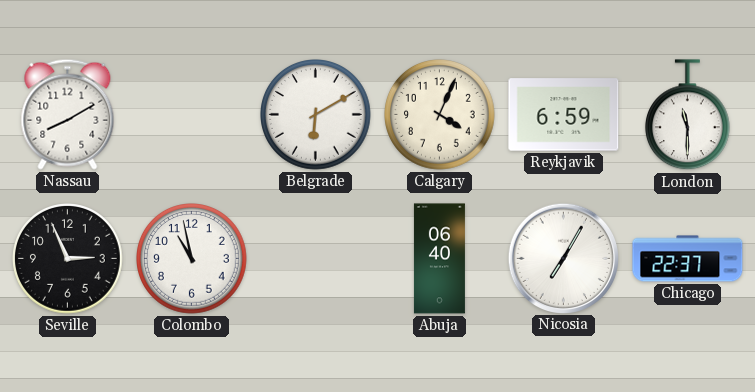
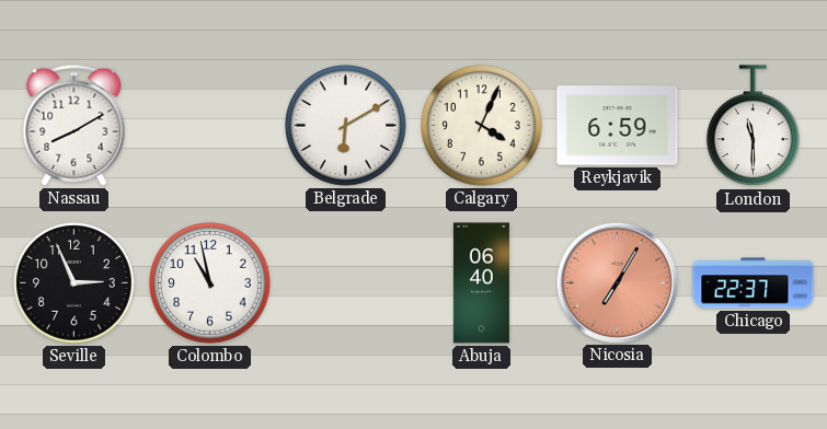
Nicosia dial: white -> salmon (617, 282)
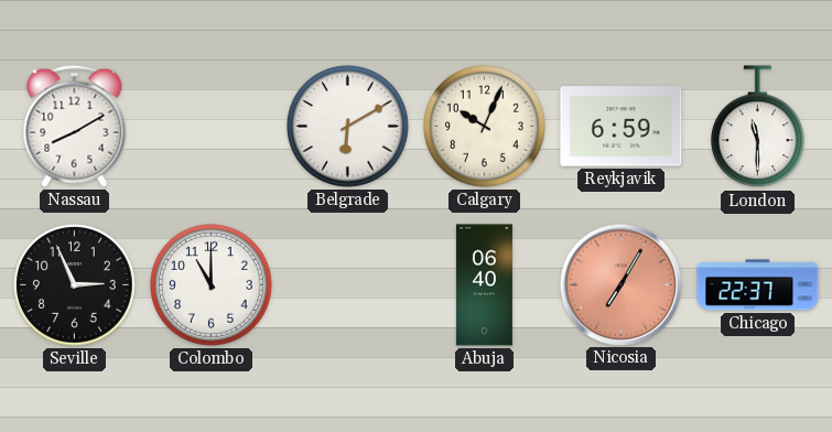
Calgary: 4:04 -> 10:04 (485, 127)
Colombo: 10:58 -> 11:00 (212, 285)
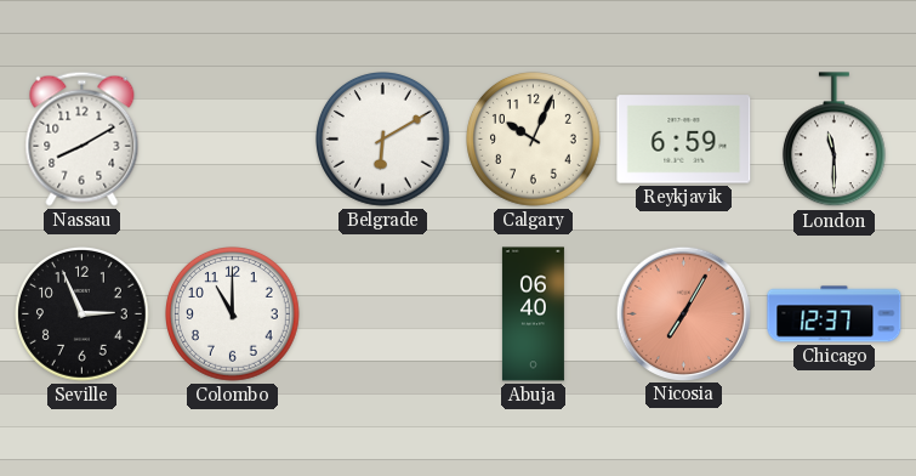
Chicago: 22:37 -> 12:37 (835, 314)
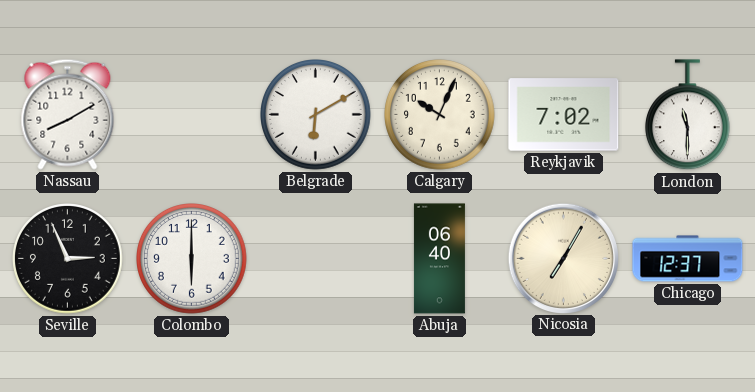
Reykjavik: 6:59 -> 7:02 (564, 115)
Colombo: 11:00 -> 6:00 (192, 259)
Nicosia dial: salmon -> cream (563, 258)
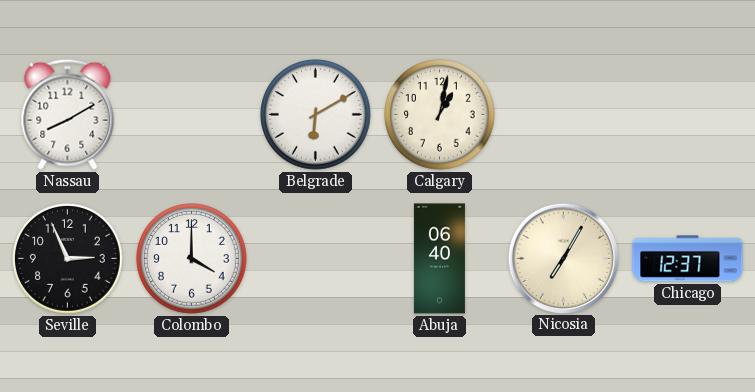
Calgary: 10:04 -> 1:02 (440, 115)
Reykjavik: 7:02 -> none (564, 115)
London: 11:30 -> none (687, 115)
Colombo: 6:00 -> 4:00 (192, 259)
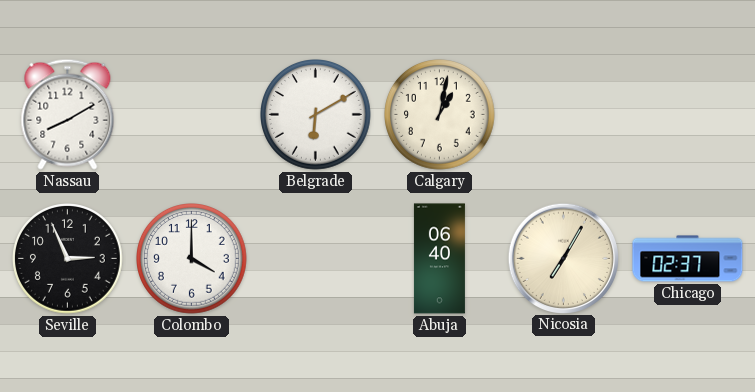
Chicago: 12:37 -> 02:37 (688, 259)
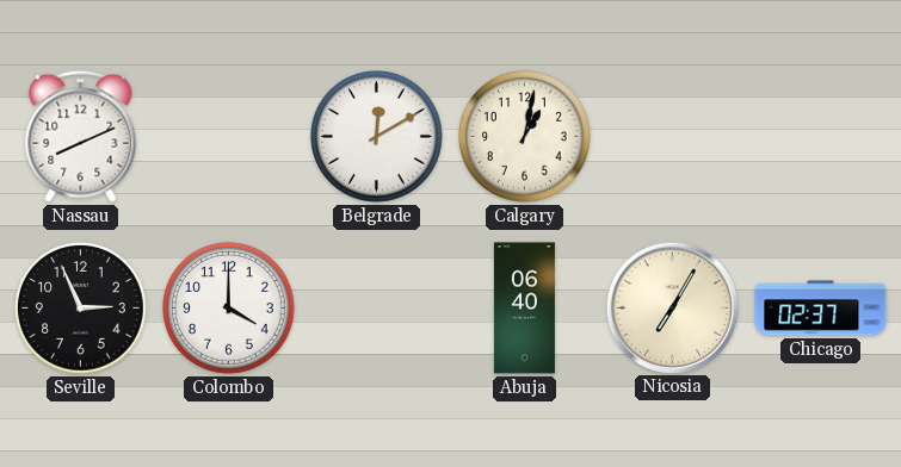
Nassau: 8:10 -> 8:11 (81, 136)
Belgrade: 6:10 -> 12:10 (377, 137)
